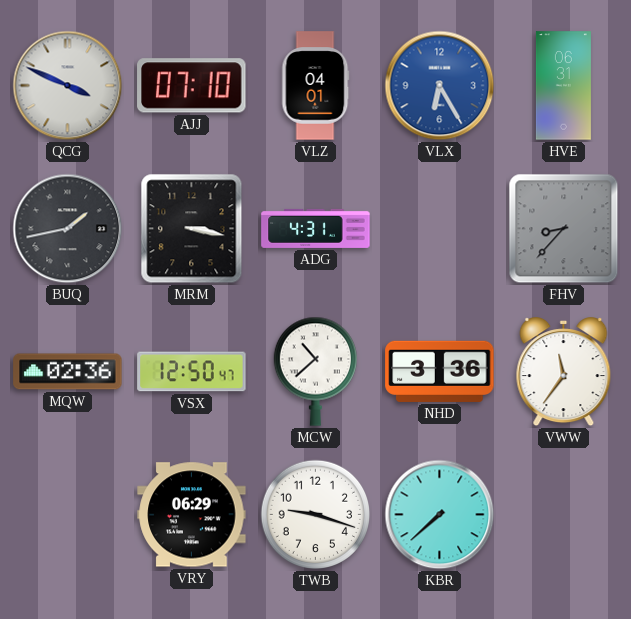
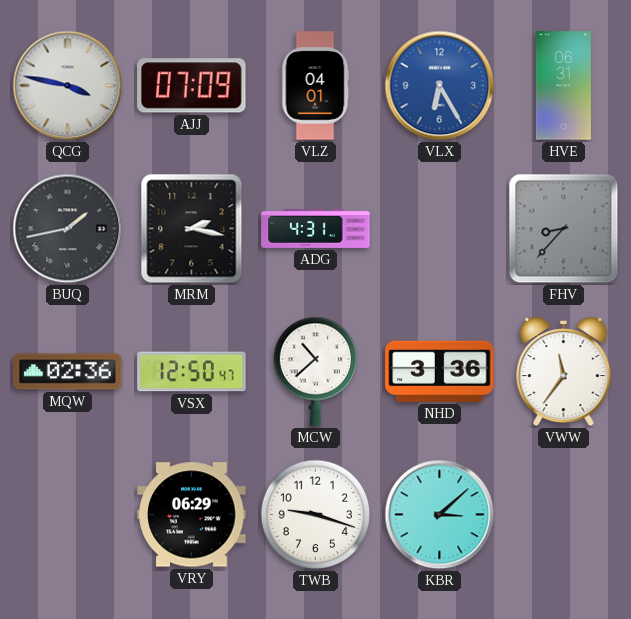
QCG: 3:49 -> 3:47 (68, 86)
AJJ: 07:10 -> 07:09 (192, 86)
MRM: 3:17 -> 2:17 (192, 229)
KBR: 7:38 -> 3:08 (440, 515)
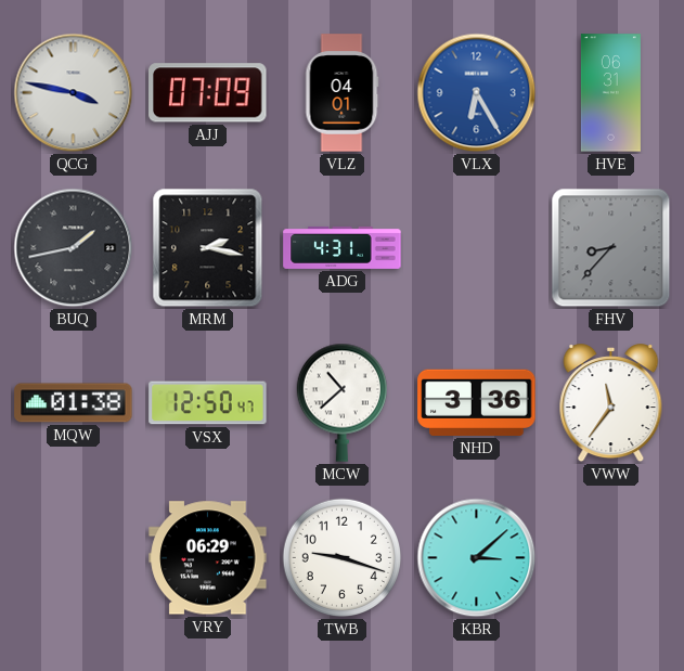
MQW: 02:36 -> 01:38 (74, 403)
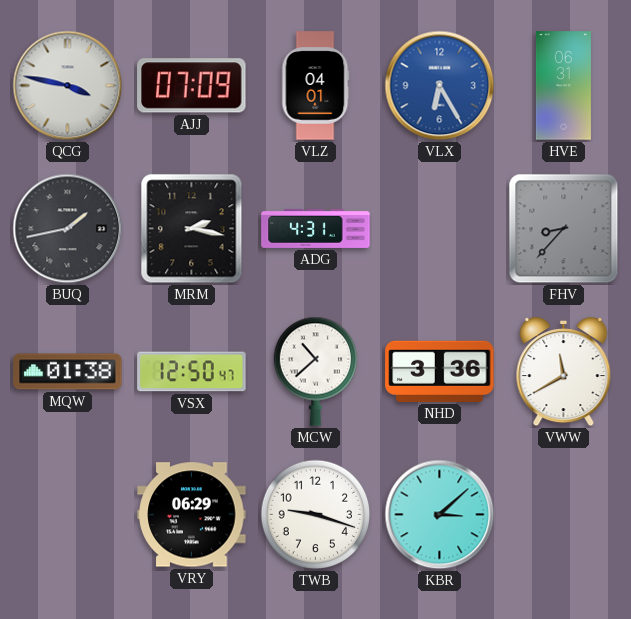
VWW: 11:36 -> 11:40 (564, 372)
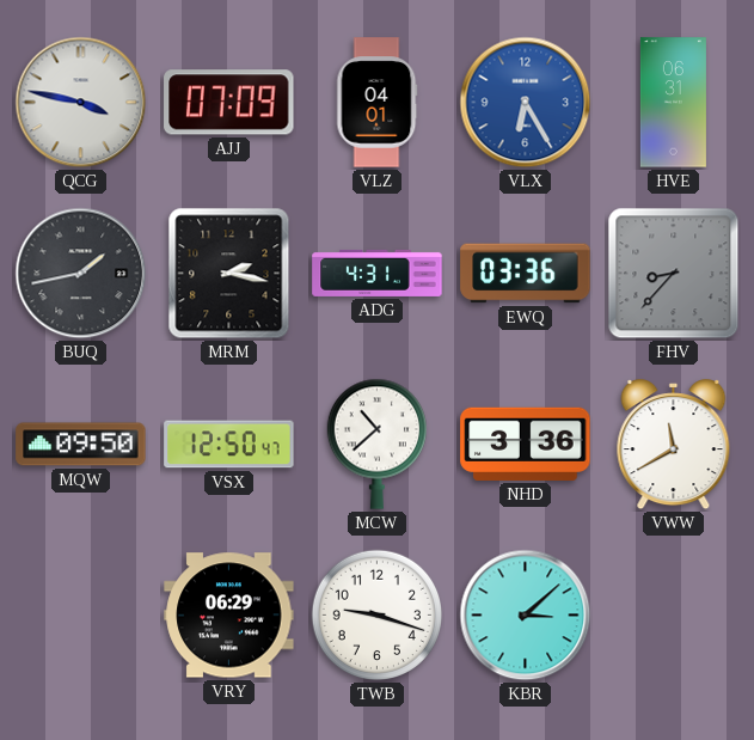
EWQ: none -> 03:36 (526, 274)
MQW: 01:38 -> 09:50 (81, 445)
